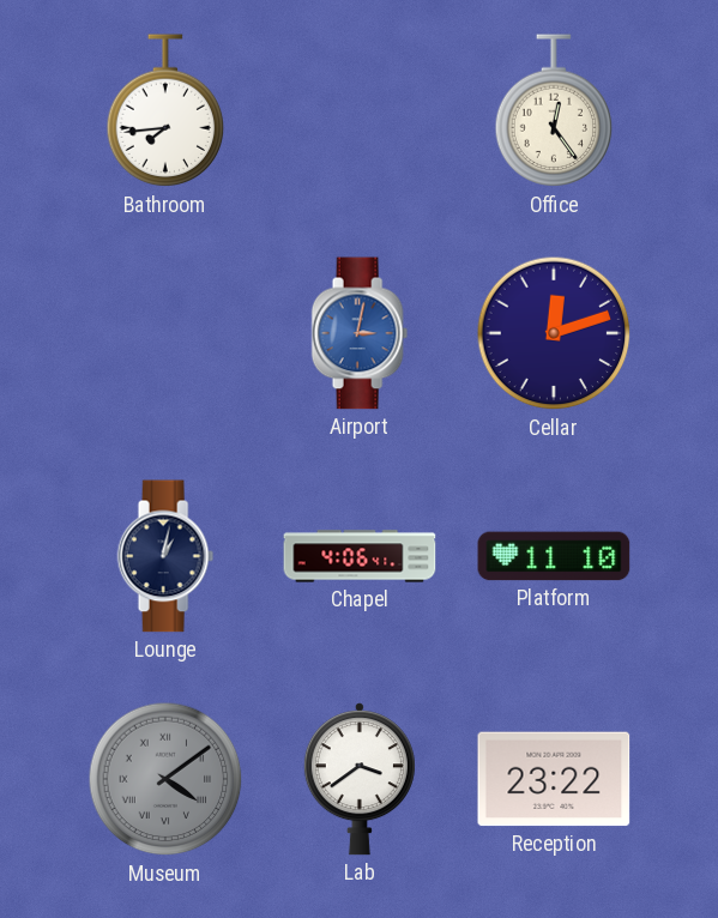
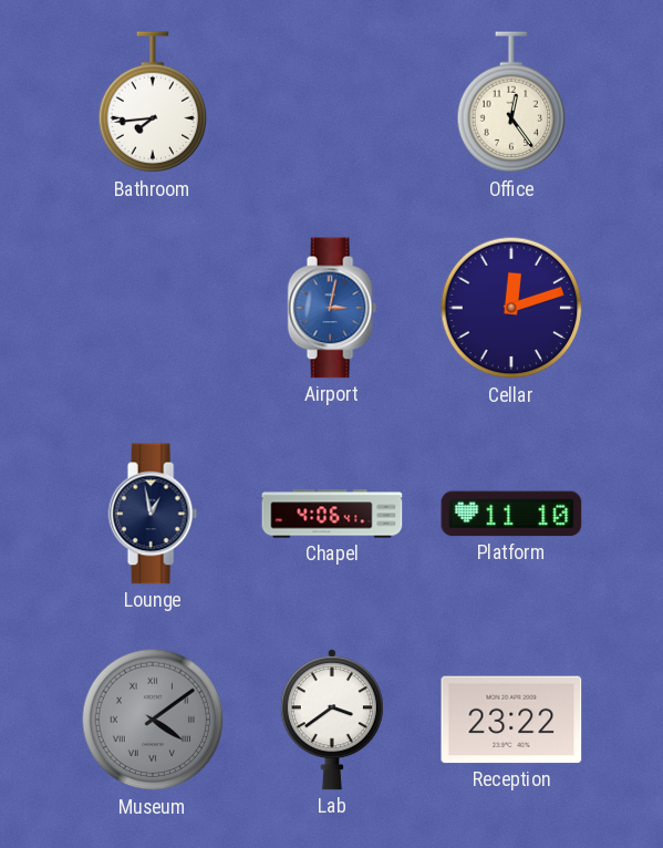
Lounge: 1:02 -> 12:58 (153, 514)
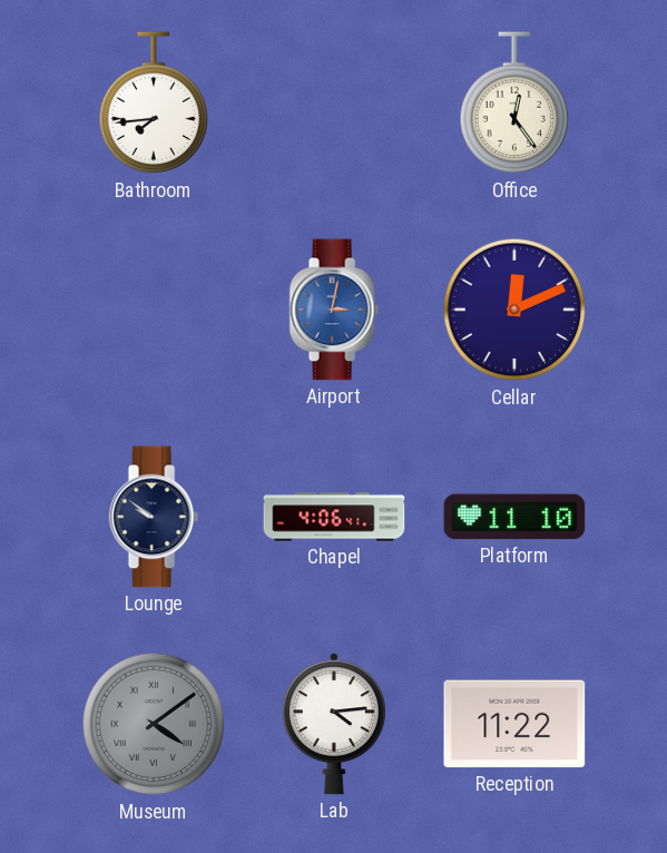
Cellar: 12:12 -> 12:11 (514, 310)
Lounge: 12:58 -> 9:51 (154, 517)
Lab: 3:39 -> 4:14 (334, 724)
Reception: 23:22 -> 11:22 (514, 724)
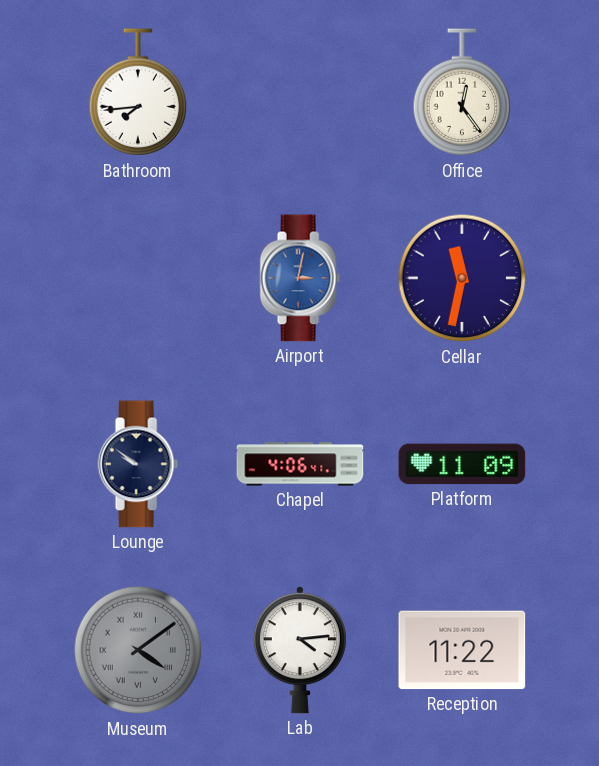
Cellar: 12:11 -> 11:32 (462, 278)
Platform: 11:10 -> 11:09 (462, 464)
